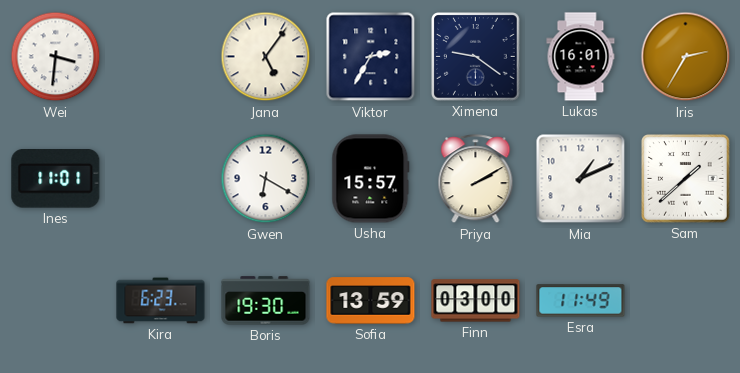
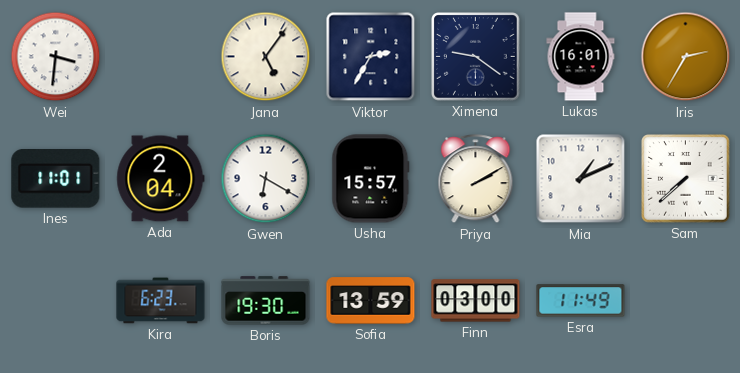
Ada: none -> 2:04 (161, 179)
Sam: 1:38 -> 7:38 (686, 179)
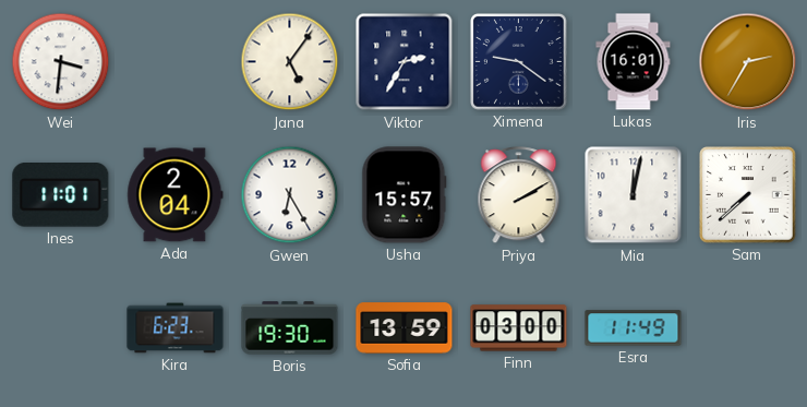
Gwen: 6:20 -> 6:25 (290, 195)
Mia: 1:11 -> 12:02 (634, 195)
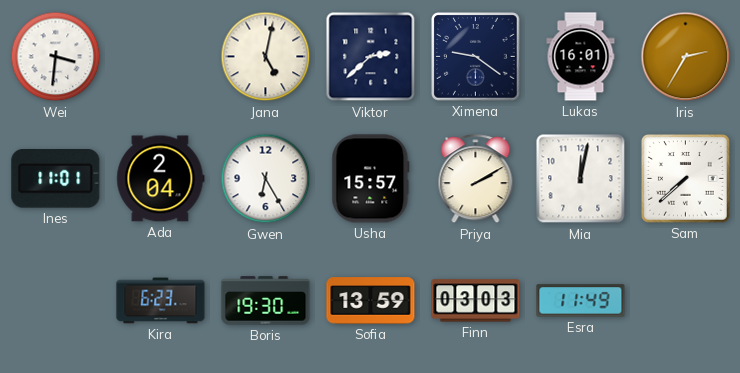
Jana: 5:06 -> 5:02 (266, 57)
Viktor: 2:35 -> 2:38 (371, 57)
Finn: 03:00 -> 03:03 (476, 301)
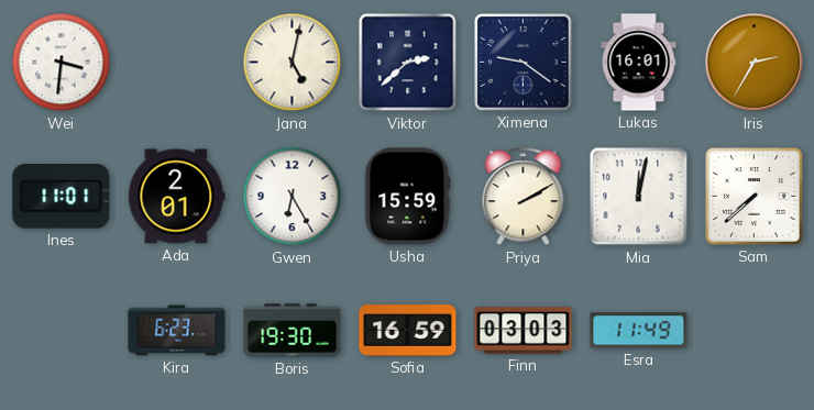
Ada: 2:04 -> 2:01 (177, 197)
Usha: 15:57 -> 15:59 (408, 197)
Sofia: 13:59 -> 16:59 (408, 331)
